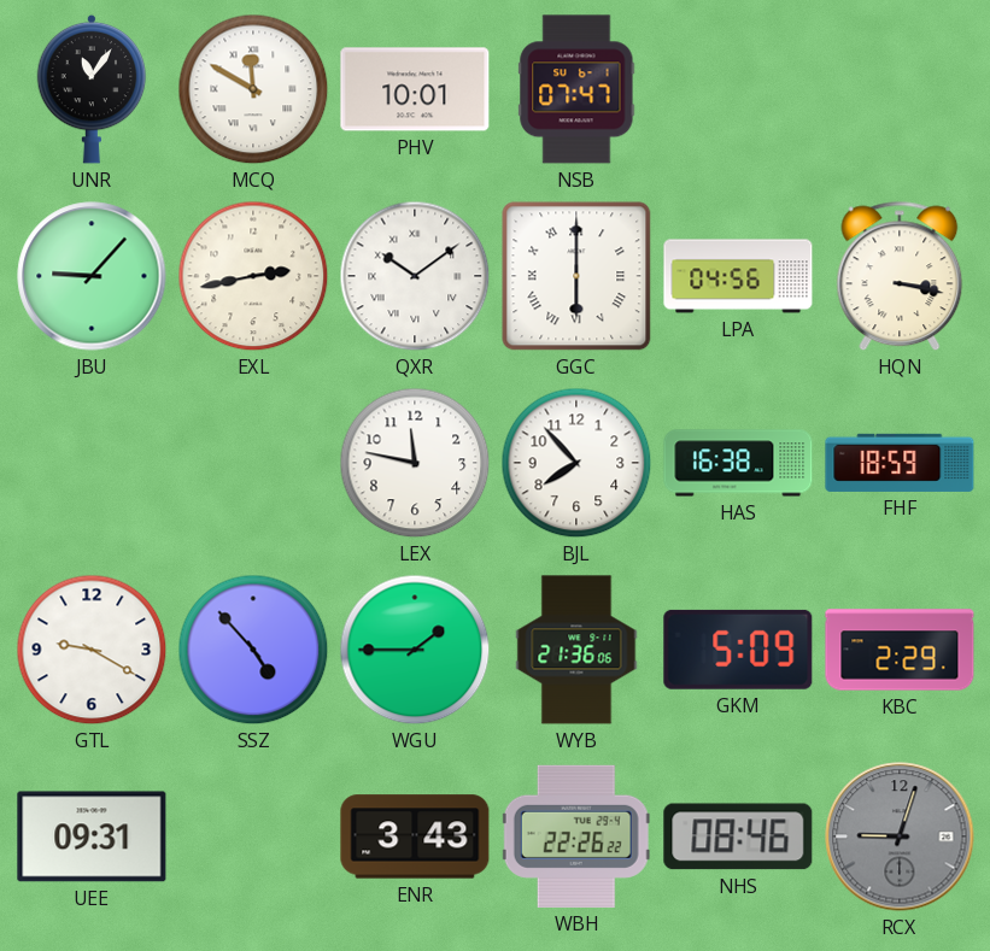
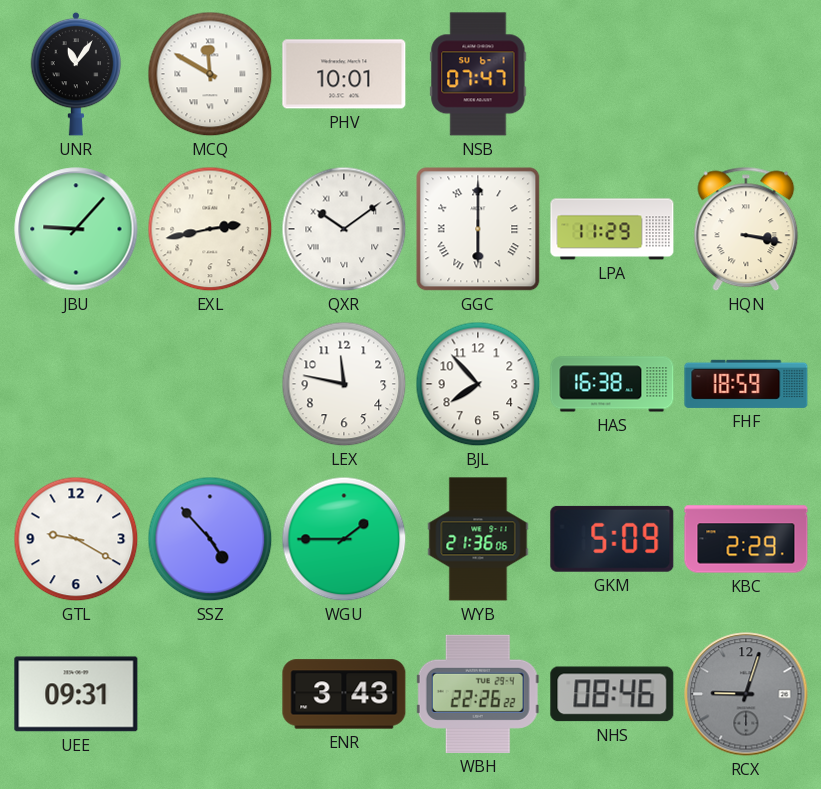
LPA: 04:56 -> 11:29 (612, 229)
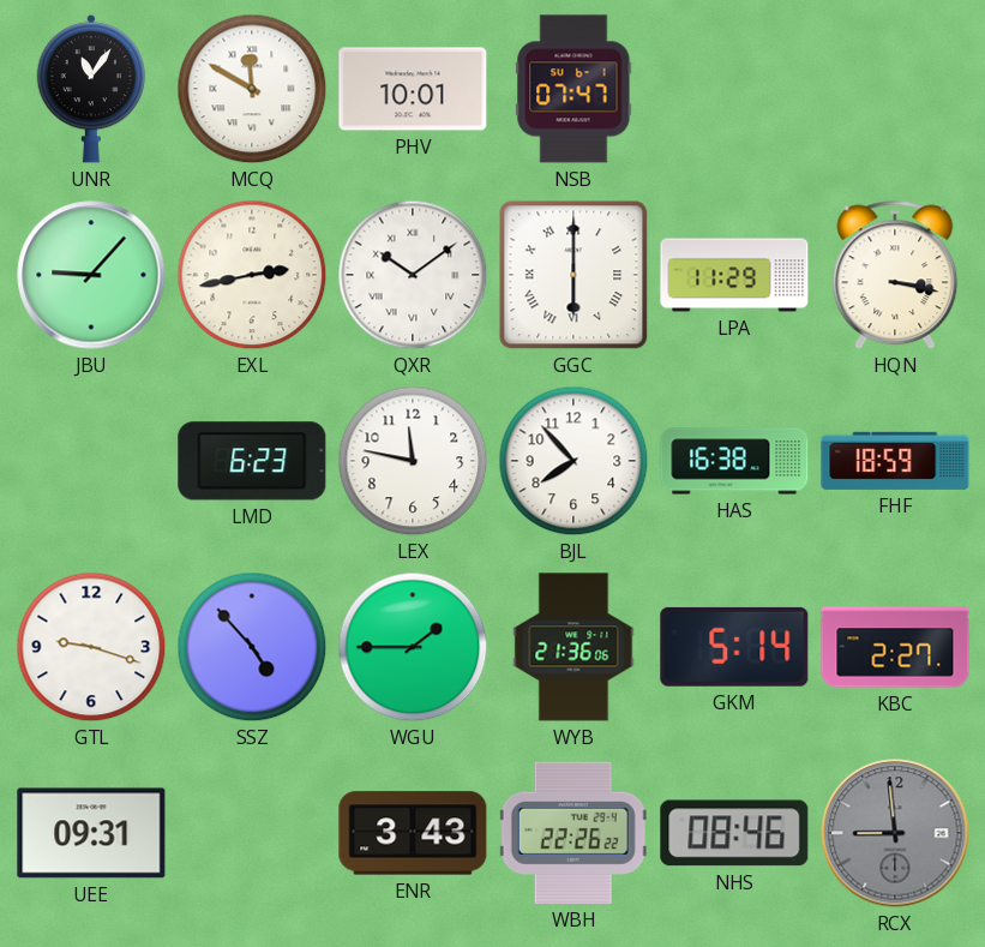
LMD: none -> 6:23 (252, 461)
GTL: 9:20 -> 9:18 (91, 647)
GKM: 5:09 -> 5:14 (734, 647)
KBC: 2:29 -> 2:27 (895, 647)
RCX: 9:03 -> 8:59 (895, 833)
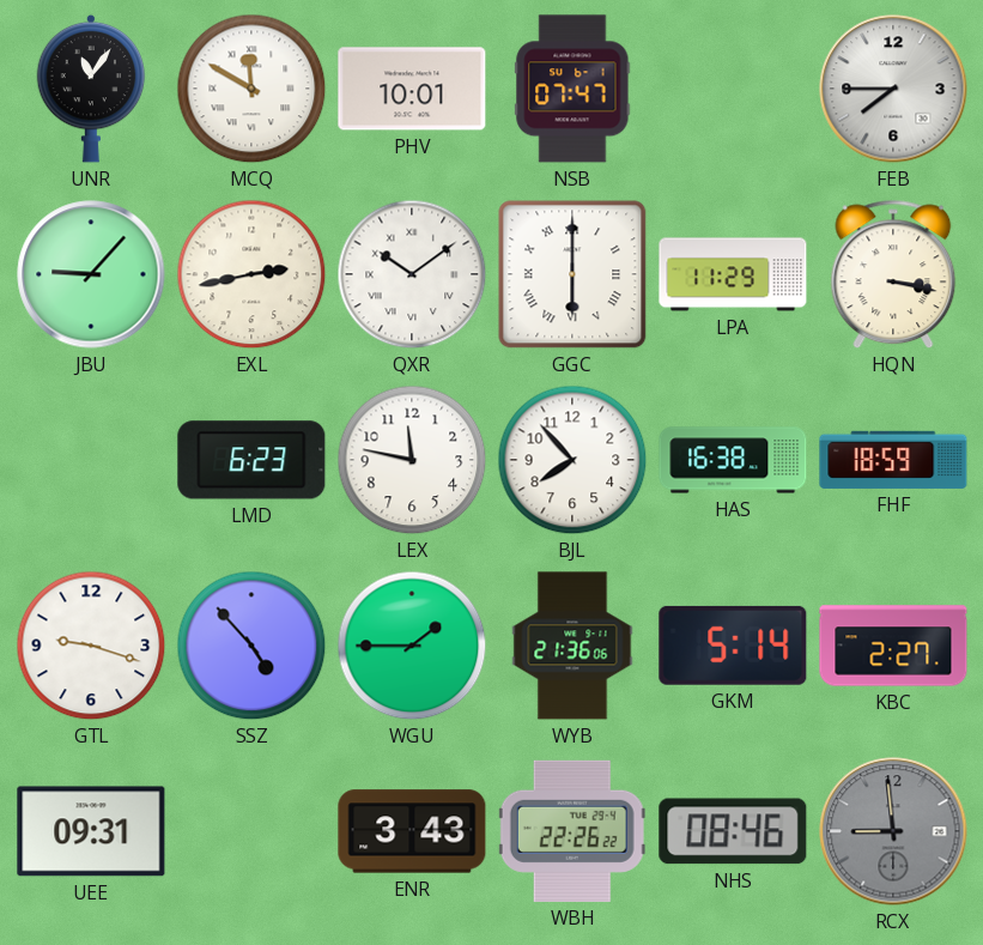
FEB: none -> 7:45 (893, 89)
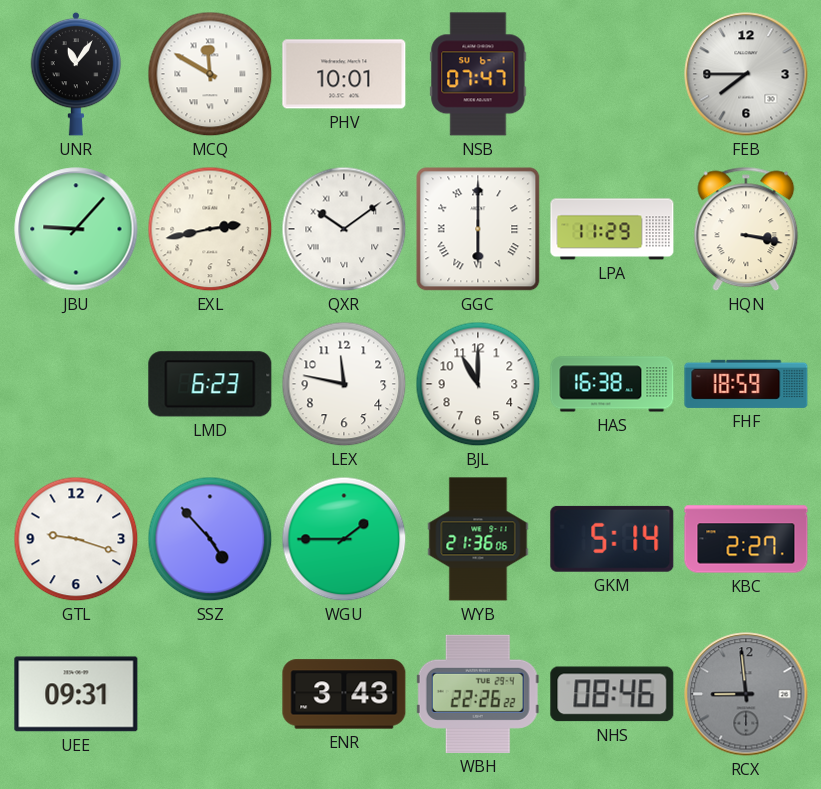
BJL: 7:53 -> 11:00 (478, 384)
